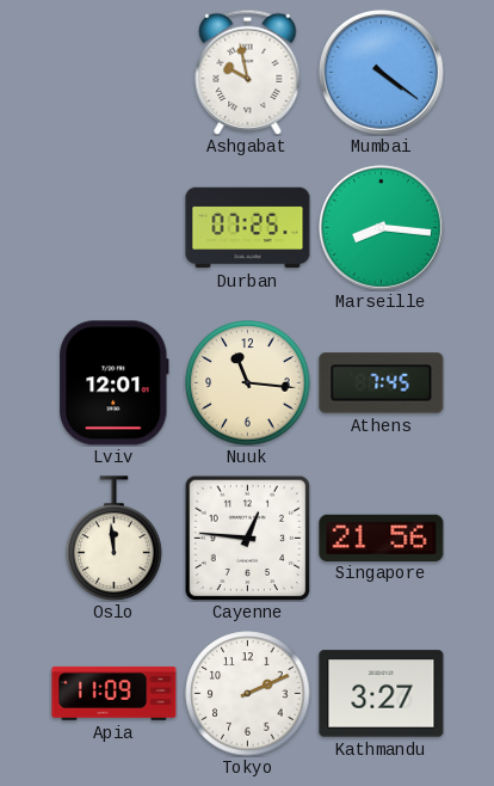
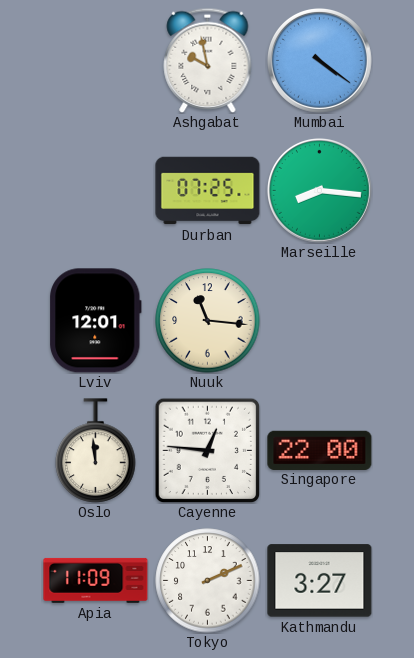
Athens: 7:45 -> none (382, 383)
Singapore: 21:56 -> 22:00 (320, 450)
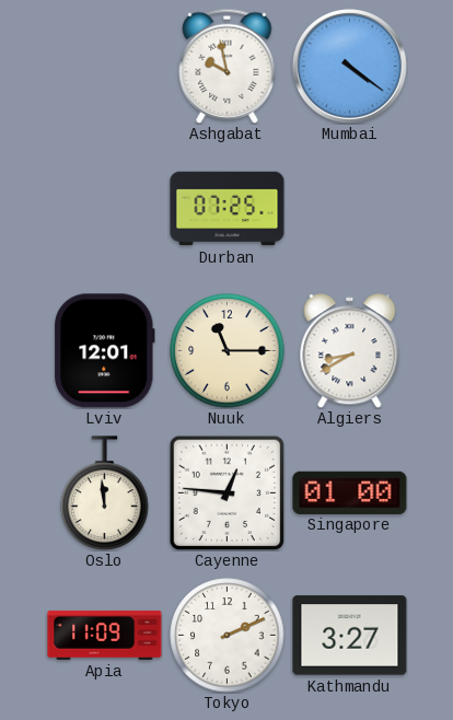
Marseille: 8:16 -> none (319, 190)
Nuuk: 11:16 -> 11:15 (228, 351)
Algiers: none -> 8:40 (350, 351)
Singapore: 22:00 -> 01:00 (350, 492)
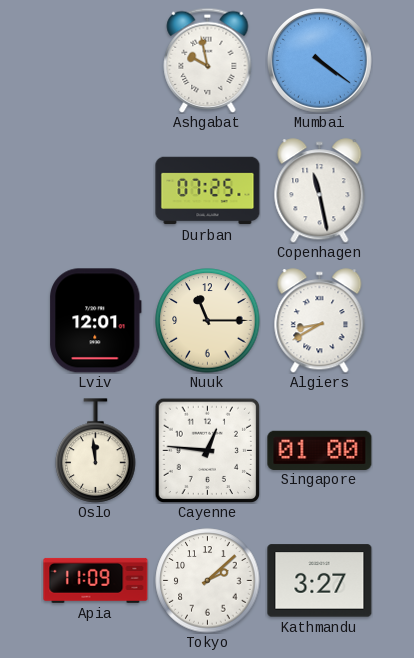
Copenhagen: none -> 11:28 (320, 191)
Tokyo: 2:11 -> 2:08 (208, 581)
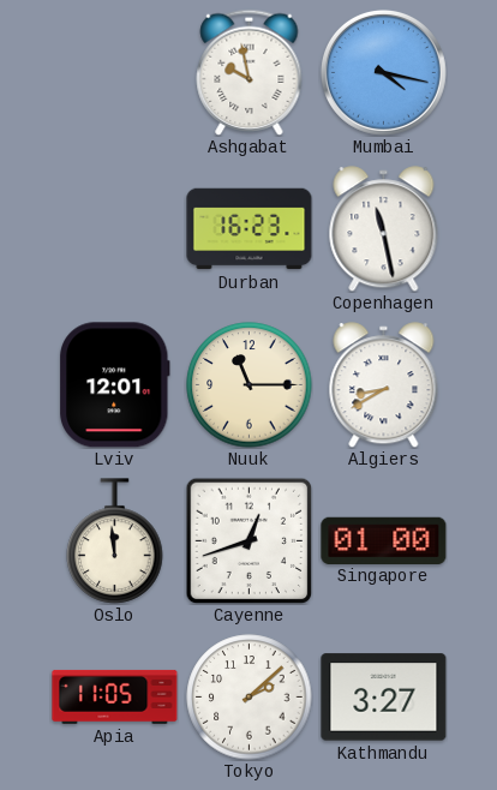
Mumbai: 4:21 -> 4:17 (383, 72)
Durban: 07:25 -> 16:23 (250, 229)
Cayenne: 12:46 -> 12:42 (248, 540)
Apia: 11:09 -> 11:05 (115, 696)
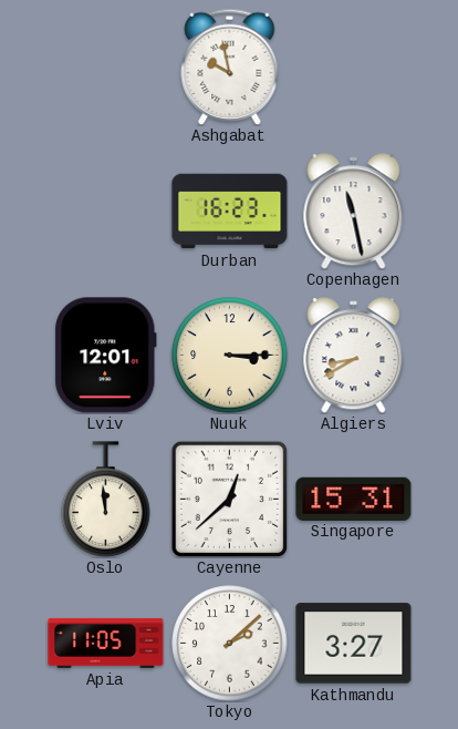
Mumbai: 4:17 -> none (383, 72)
Nuuk: 11:15 -> 3:15 (230, 356)
Cayenne: 12:42 -> 12:38 (229, 499)
Singapore: 01:00 -> 15:31 (354, 499)
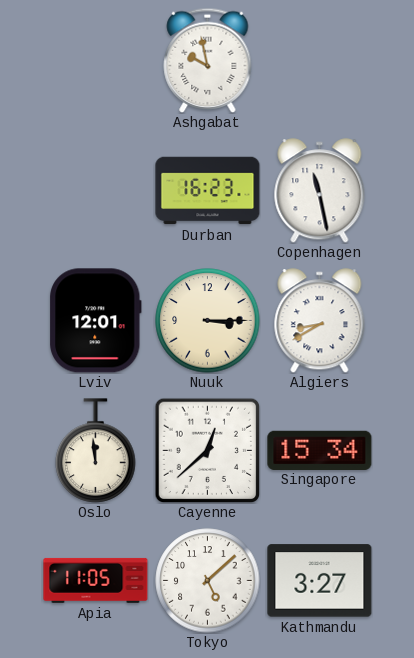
Singapore: 15:31 -> 15:34 (320, 450)
Tokyo: 2:08 -> 5:08 (208, 581)
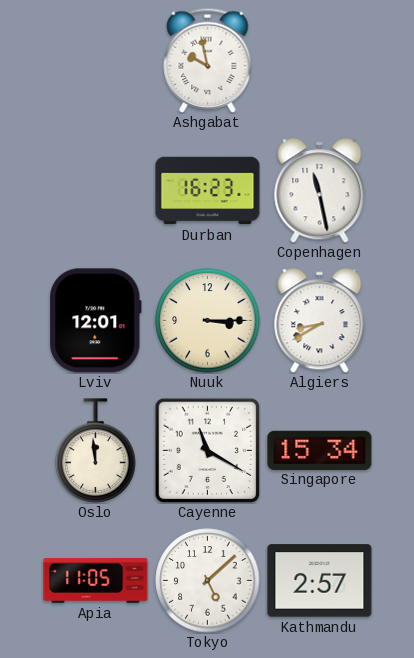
Cayenne: 12:38 -> 11:20 (207, 450)
Kathmandu: 3:27 -> 2:57 (320, 581)
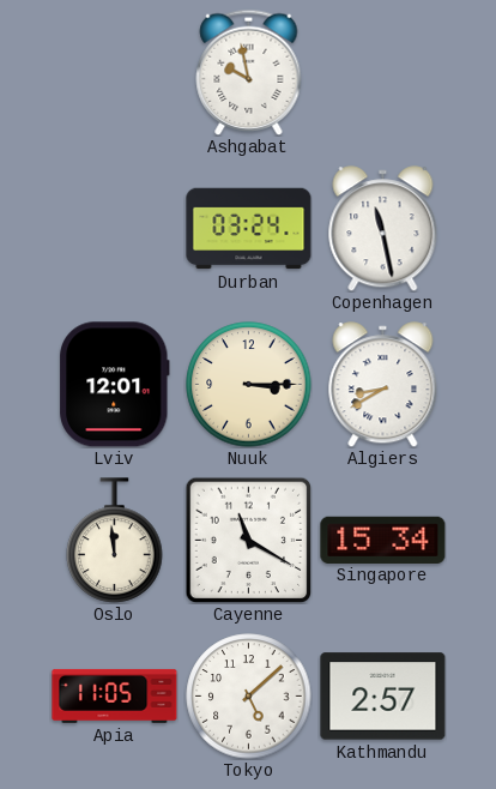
Durban: 16:23 -> 03:24 (249, 229)
